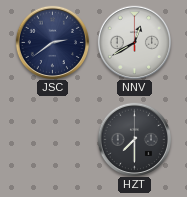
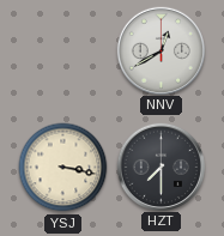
JSC: 2:39 -> none (52, 42)
YSJ: none -> 3:17 (63, 168)
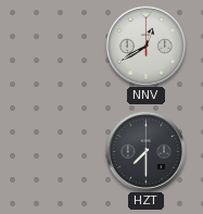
YSJ: 3:17 -> none (63, 168)
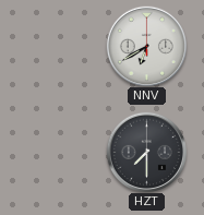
NNV: 12:40 -> 6:40 (146, 46)
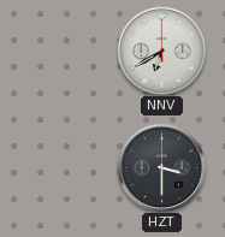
HZT: 7:30 -> 3:30 (161, 167)
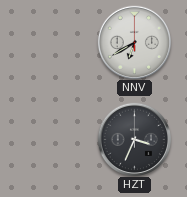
HZT: 3:30 -> 3:34 (134, 139)
